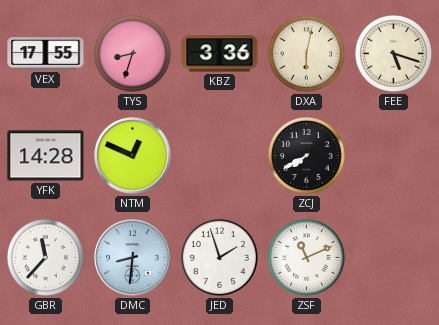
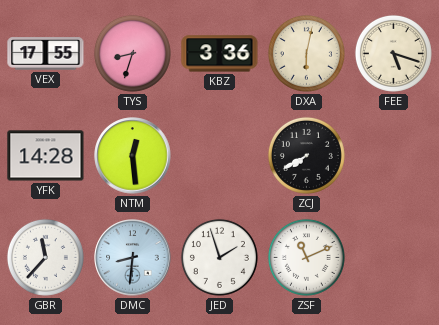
NTM: 12:49 -> 12:29 (133, 156)
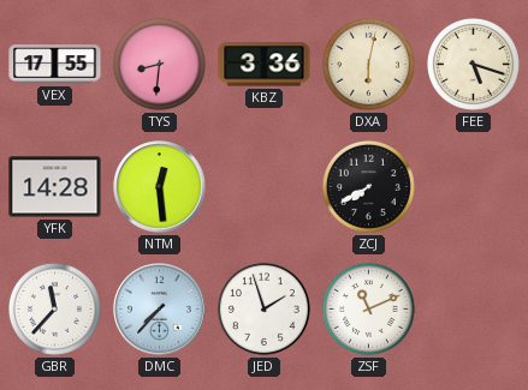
TYS: 8:33 -> 8:31 (159, 64)
DMC: 8:31 -> 7:37 (160, 310)
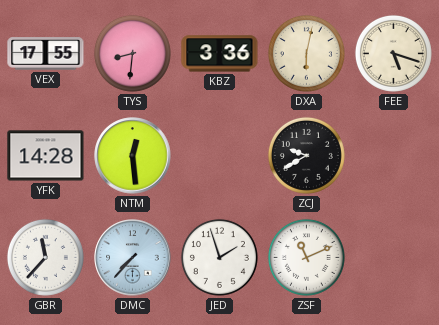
ZCJ: 7:40 -> 9:40 (306, 155)
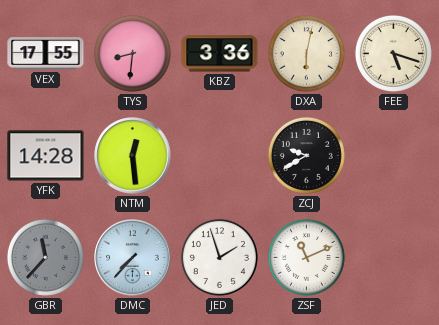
GBR dial: white -> grey (45, 257)
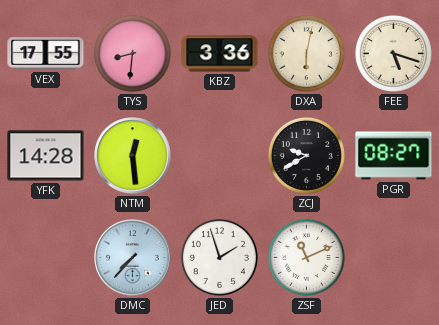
PGR: none -> 08:27 (394, 156)
GBR: 11:37 -> none (45, 257)
